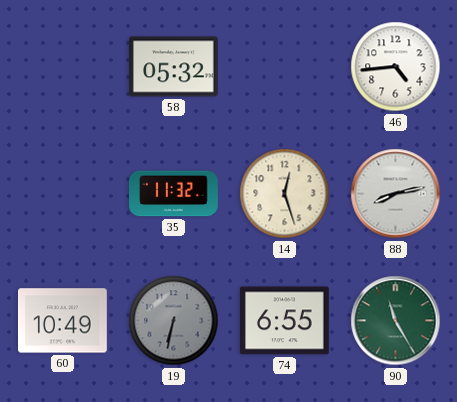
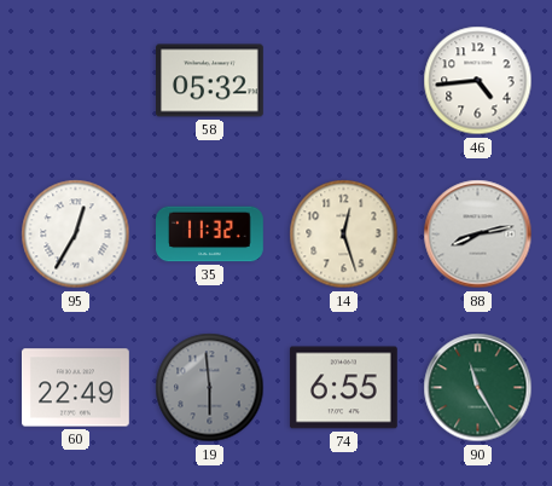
95: none -> 12:35 (76, 235)
60: 10:49 -> 22:49 (76, 388)
19: 6:32 -> 5:59 (210, 388)
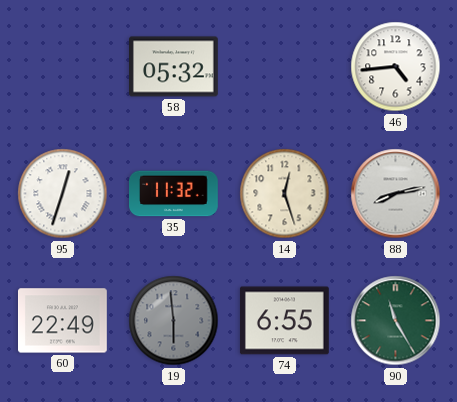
95: 12:35 -> 12:33 (63, 194)
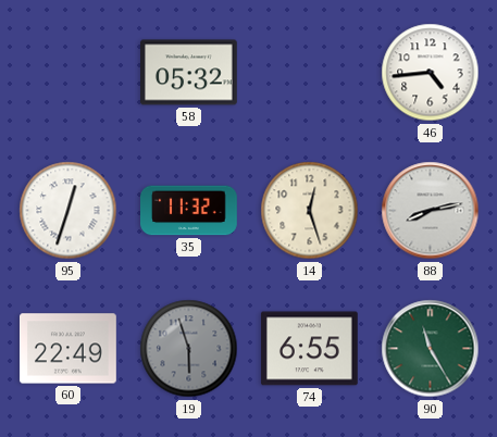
19: 5:59 -> 5:57 (189, 349)
